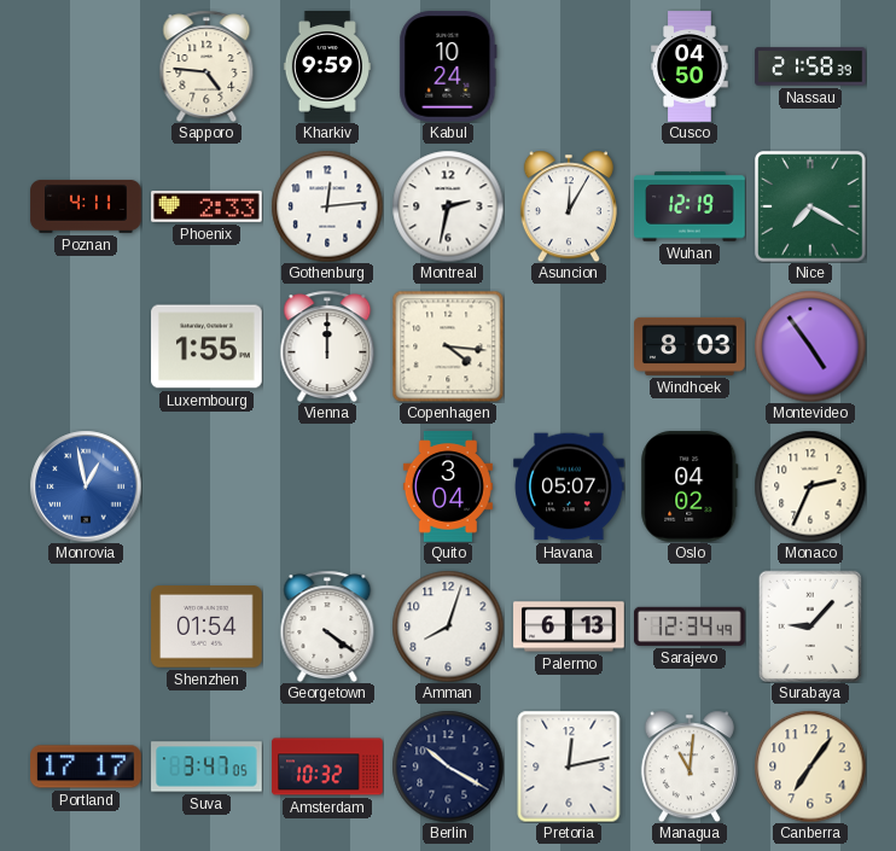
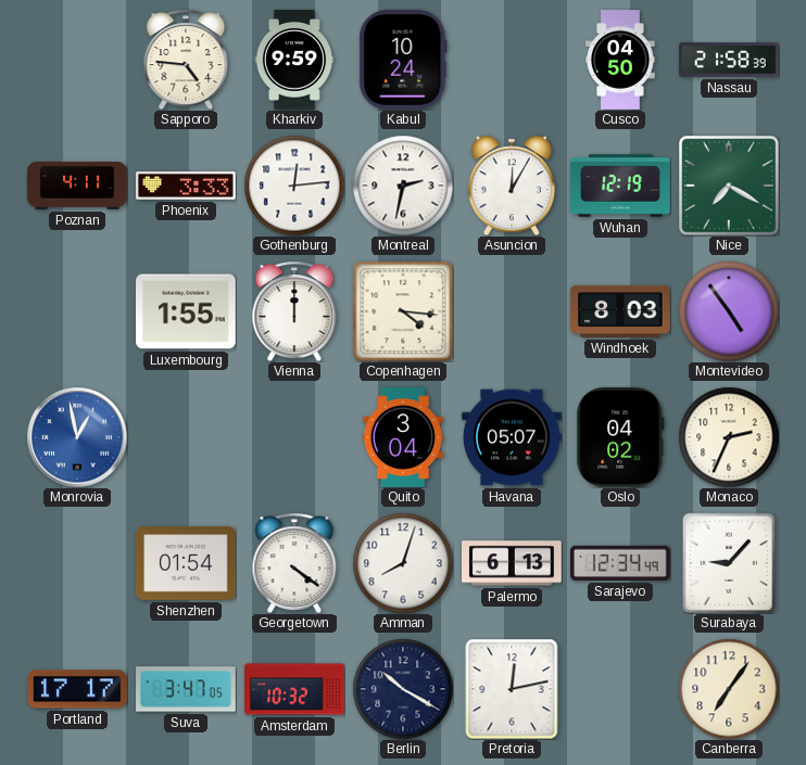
Phoenix: 2:33 -> 3:33 (186, 187)
Managua: 11:01 -> none (690, 767)
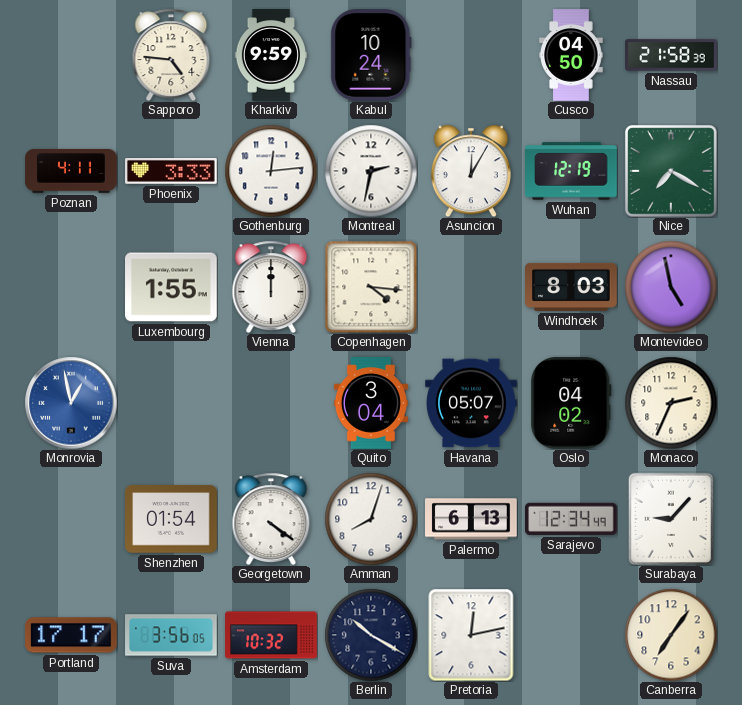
Montevideo: 4:54 -> 4:58 (671, 287)
Suva: 3:47 -> 3:56 (171, 635)
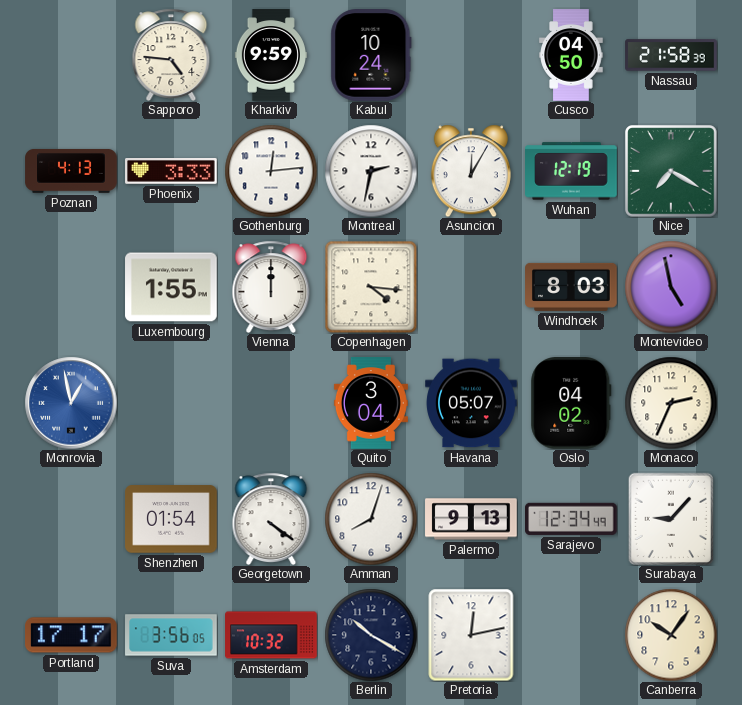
Poznan: 4:11 -> 4:13 (71, 171)
Palermo: 6:13 -> 9:13 (471, 519)
Canberra: 7:06 -> 10:06 (671, 635)
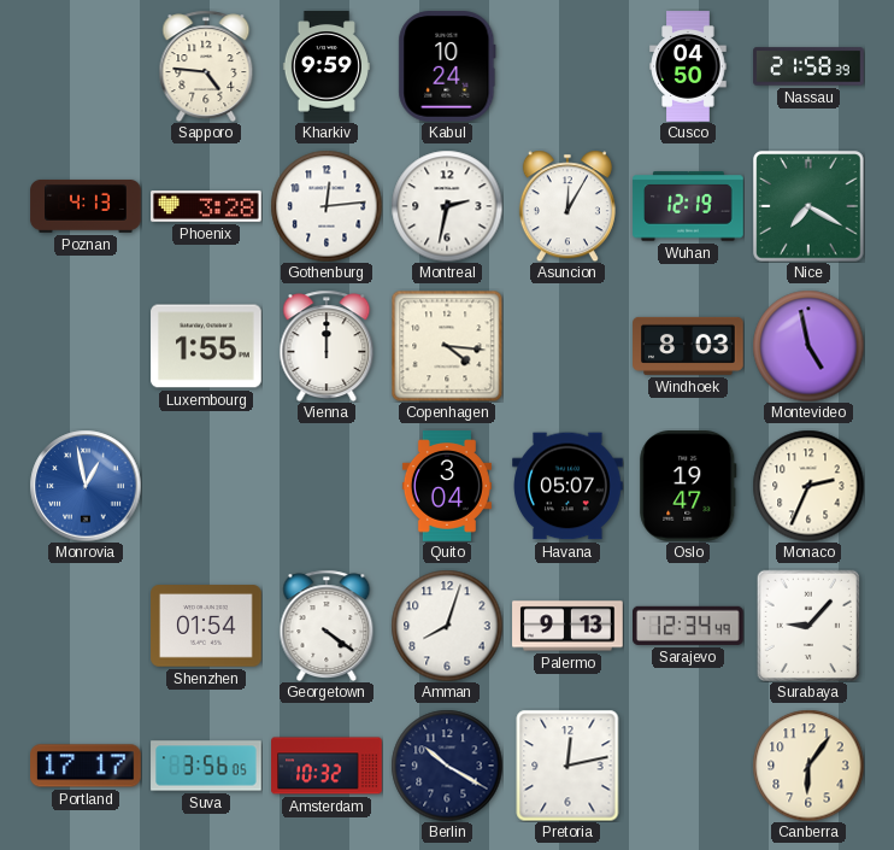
Phoenix: 3:33 -> 3:28 (206, 207)
Oslo: 04:02 -> 19:47 (688, 487)
Canberra: 10:06 -> 6:06 (808, 766)
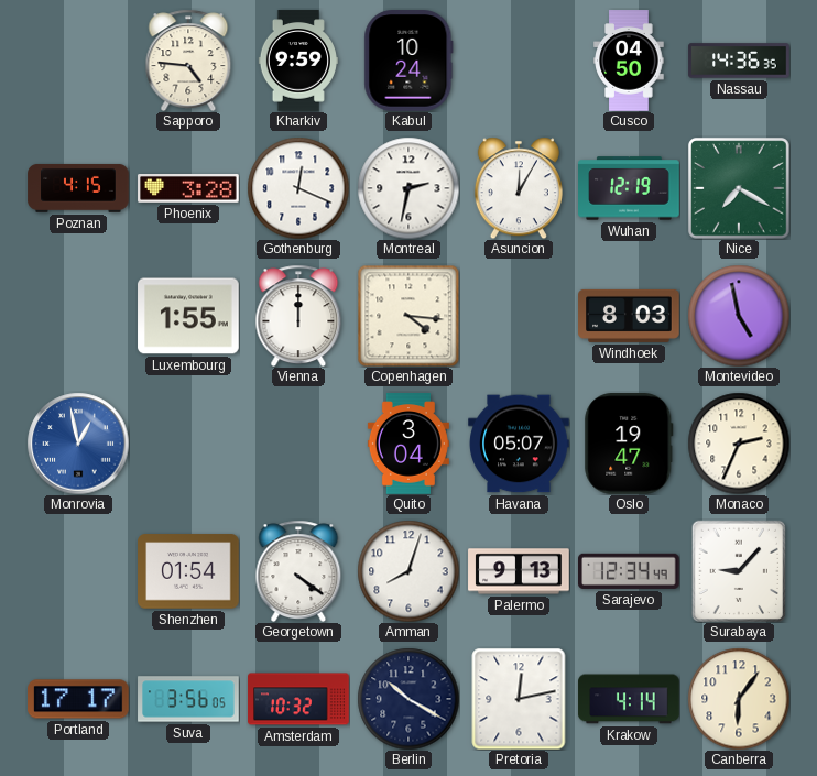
Nassau: 21:58 -> 14:36 (739, 61)
Poznan: 4:13 -> 4:15 (78, 188)
Gothenburg: 12:14 -> 12:19 (298, 188)
Krakow: none -> 4:14 (629, 699)
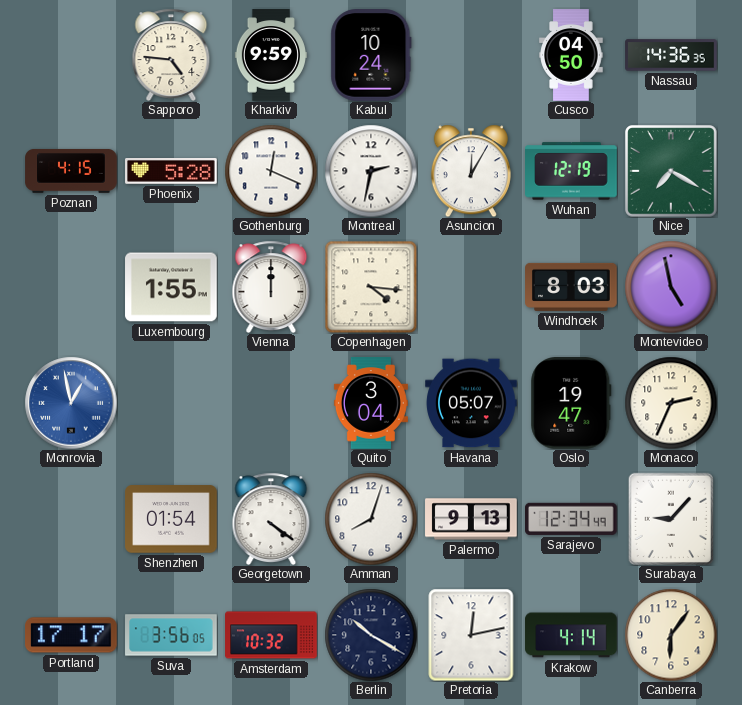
Phoenix: 3:28 -> 5:28 (171, 172)
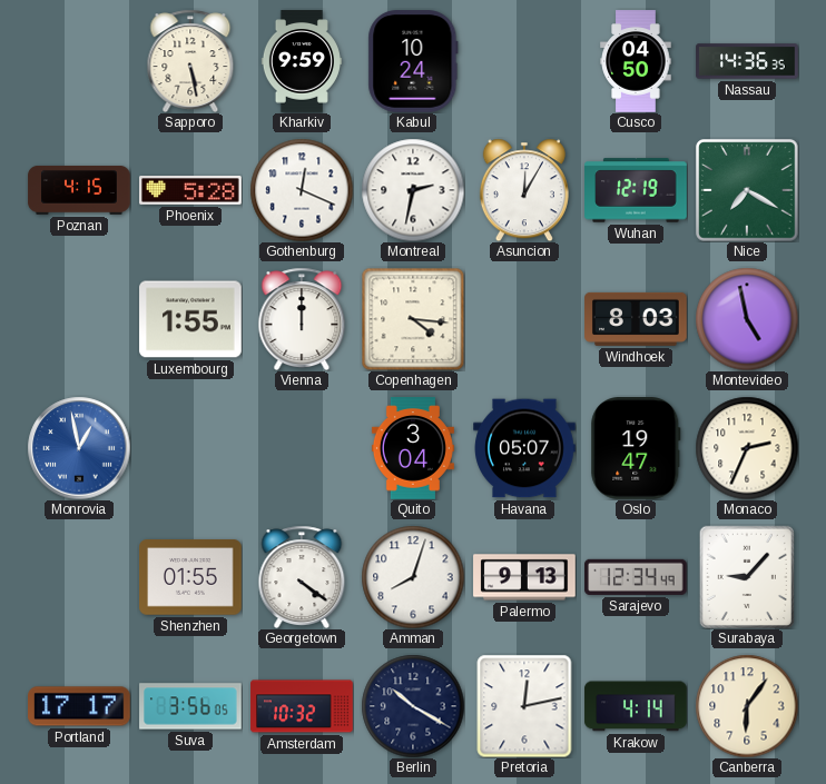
Sapporo: 4:46 -> 5:28 (190, 61)
Shenzhen: 01:54 -> 01:55 (190, 577)
